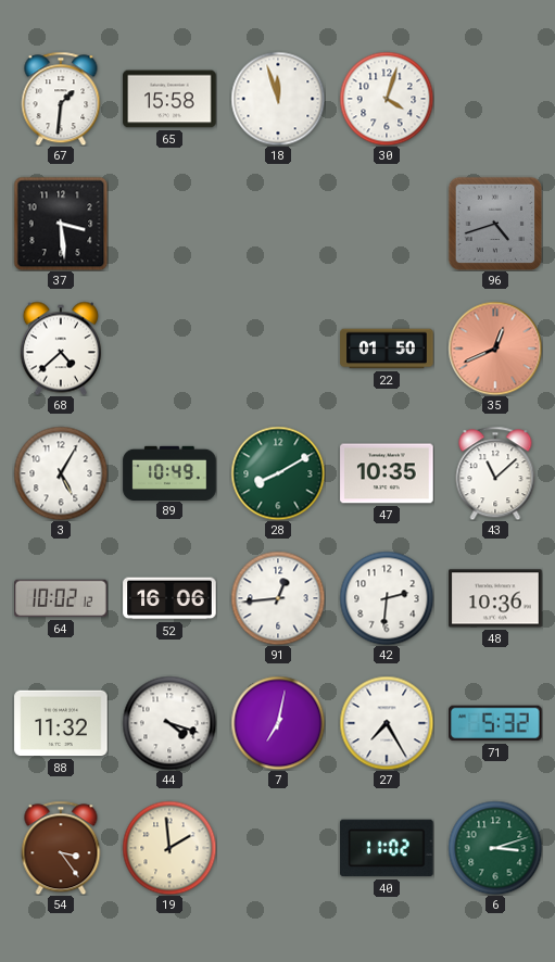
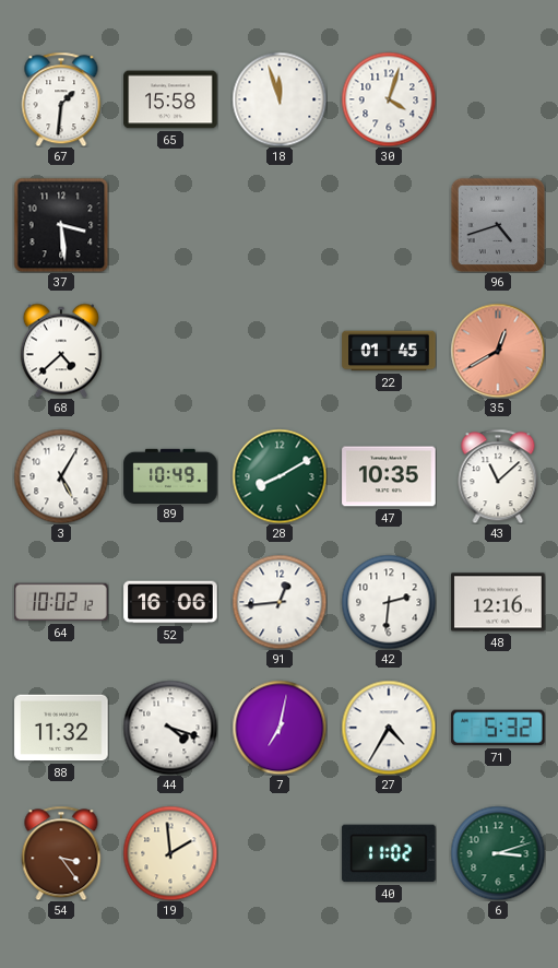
22: 01:50 -> 01:45 (389, 351)
35: 12:41 -> 12:40 (498, 351)
48: 10:36 -> 12:16 (498, 602)
27: 7:25 -> 4:35 (389, 728)
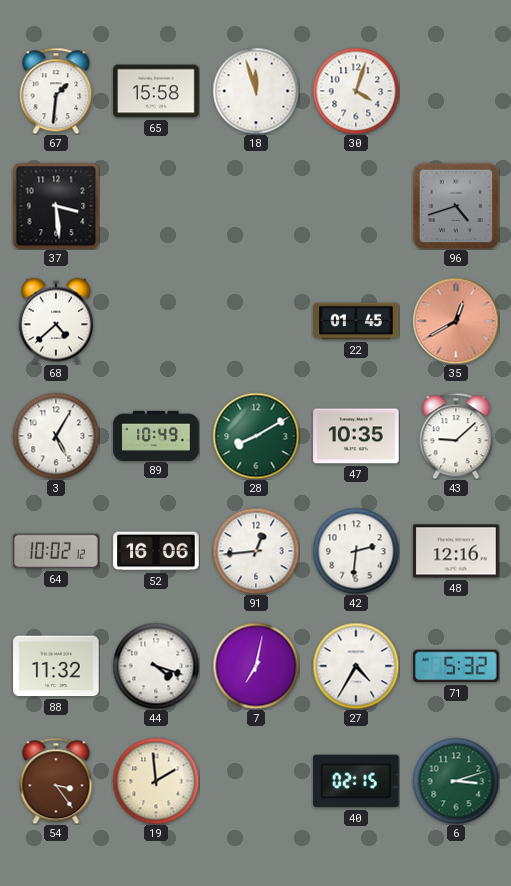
43: 11:08 -> 9:08 (456, 436)
40: 11:02 -> 02:15 (356, 781)
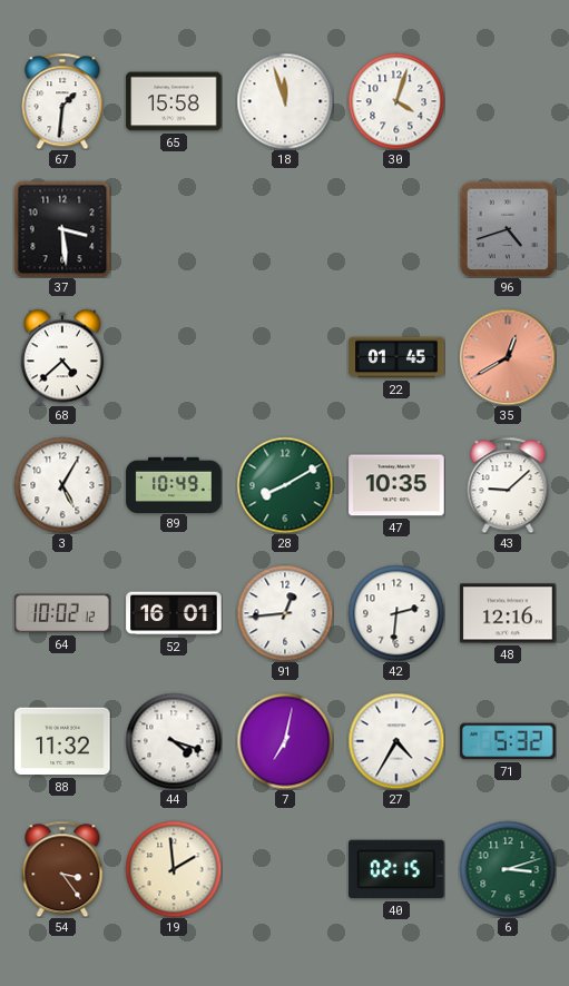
52: 16:06 -> 16:01 (174, 613)
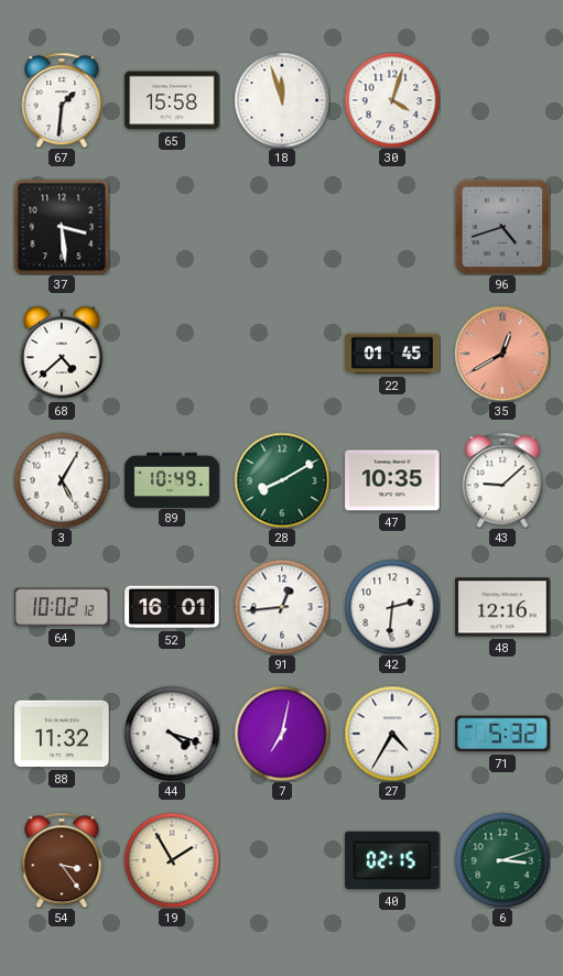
19: 1:59 -> 1:55 (172, 860)
